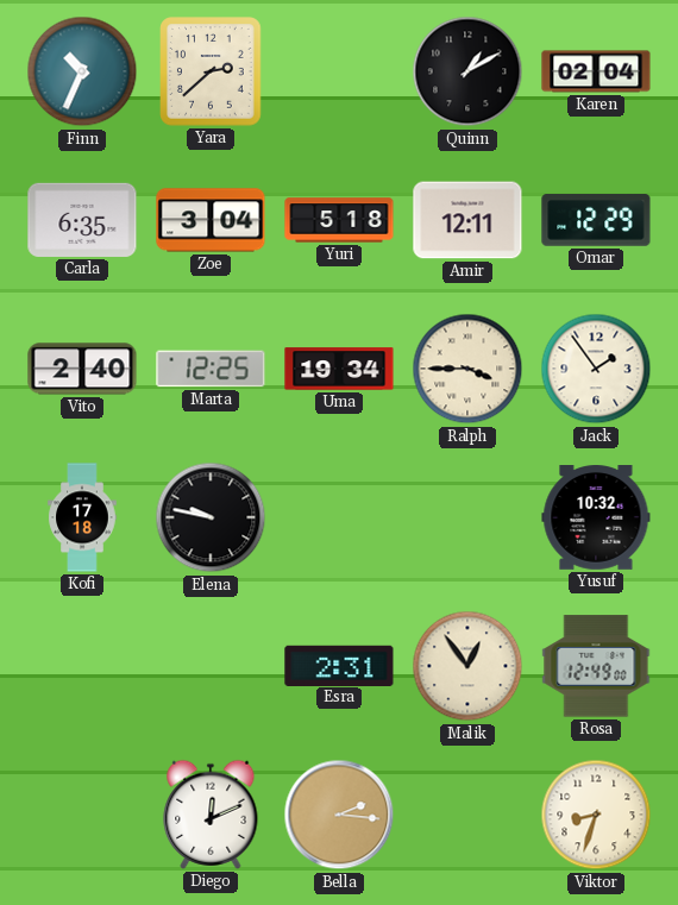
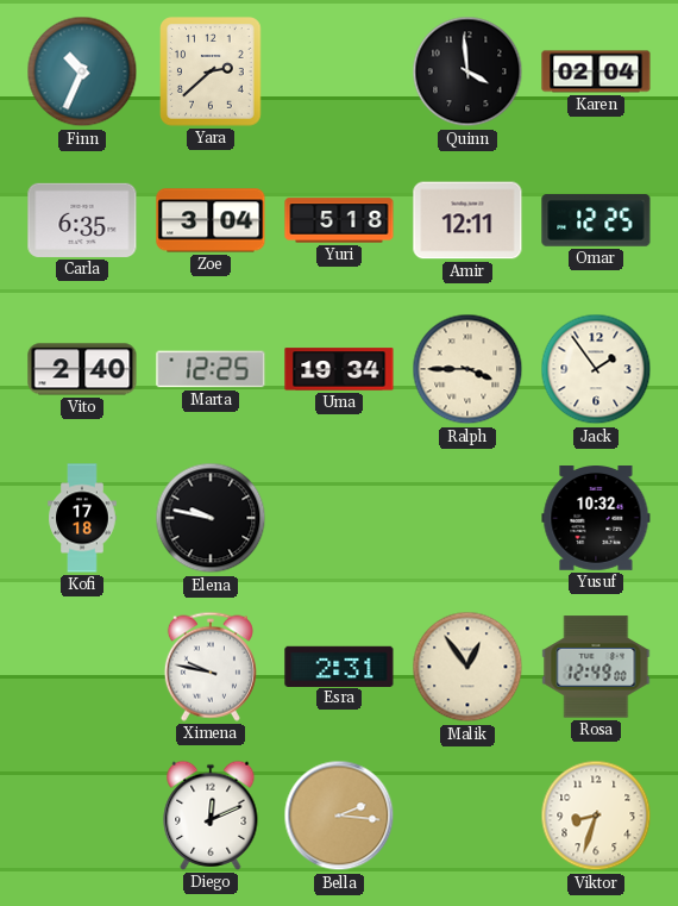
Quinn: 1:10 -> 3:59 (467, 71)
Omar: 12:29 -> 12:25 (596, 220)
Ximena: none -> 9:47 (211, 667)
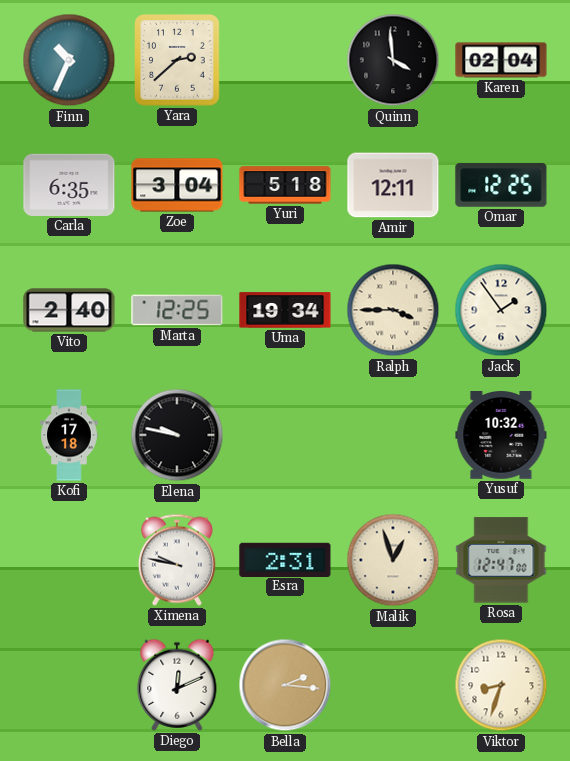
Malik: 12:54 -> 12:57 (393, 560)
Rosa: 12:49 -> 12:47 (501, 560)
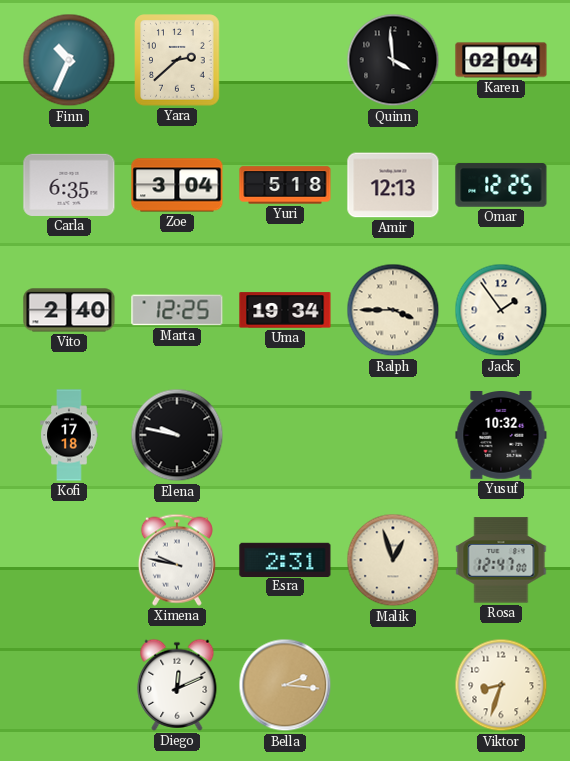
Amir: 12:11 -> 12:13 (393, 185)
